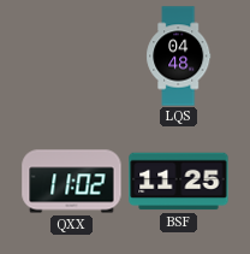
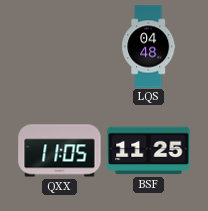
QXX: 11:02 -> 11:05 (60, 151)
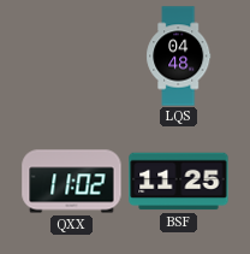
QXX: 11:05 -> 11:02 (72, 182)
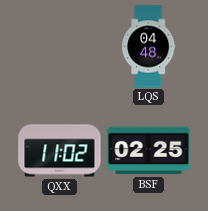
BSF: 11:25 -> 02:25 (149, 151)
